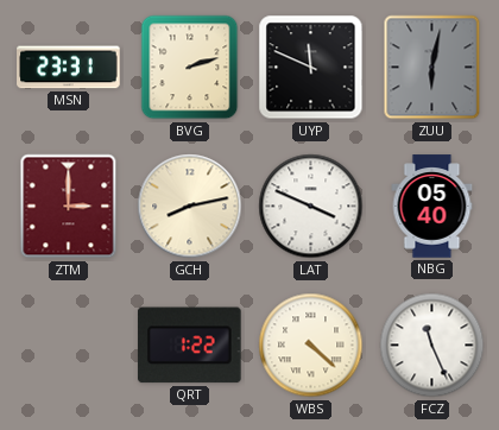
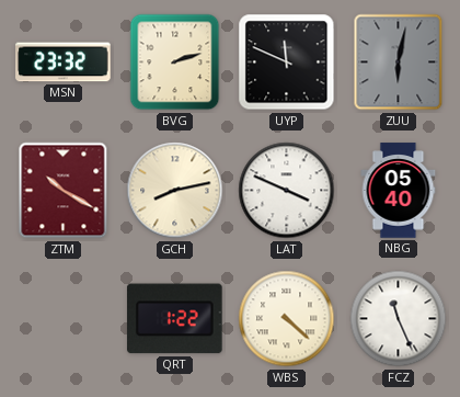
MSN: 23:31 -> 23:32 (64, 63)
ZTM: 3:00 -> 10:20 (64, 191)
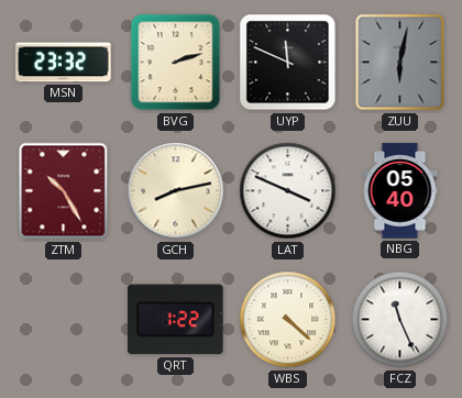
ZTM: 10:20 -> 10:25 (64, 191)
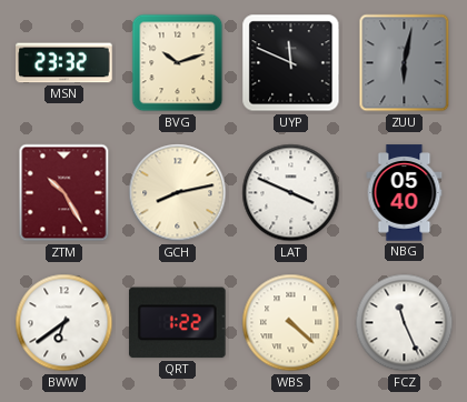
BVG: 2:12 -> 10:12 (178, 63)
BWW: none -> 6:39 (64, 323)
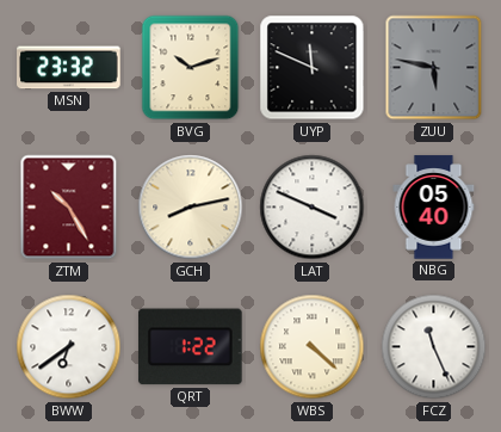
ZUU: 6:02 -> 5:47 (434, 68)
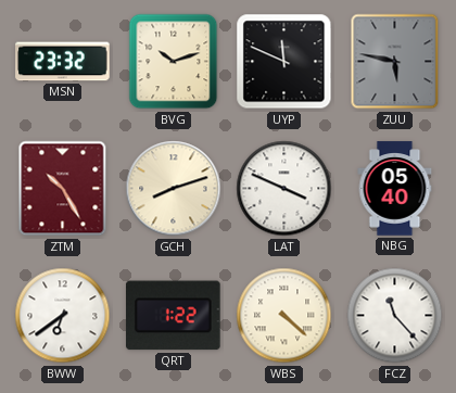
GCH: 8:13 -> 8:12 (174, 189)
FCZ: 11:26 -> 11:23 (395, 316)
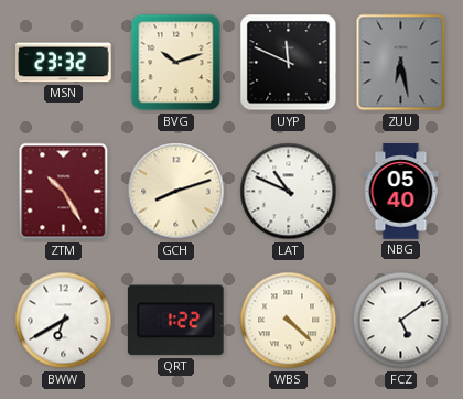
ZUU: 5:47 -> 6:28 (401, 63)
LAT: 3:49 -> 10:49 (289, 192)
BWW: 6:39 -> 6:40 (64, 321)
FCZ: 11:23 -> 5:09 (401, 321)
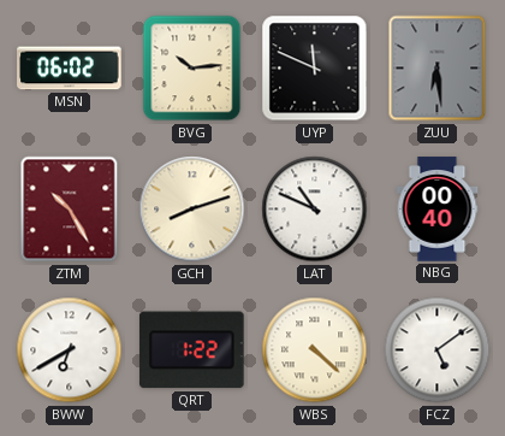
MSN: 23:32 -> 06:02 (70, 69)
BVG: 10:12 -> 10:14 (192, 69)
ZUU: 6:28 -> 6:29 (438, 69)
NBG: 05:40 -> 00:40 (438, 210)
